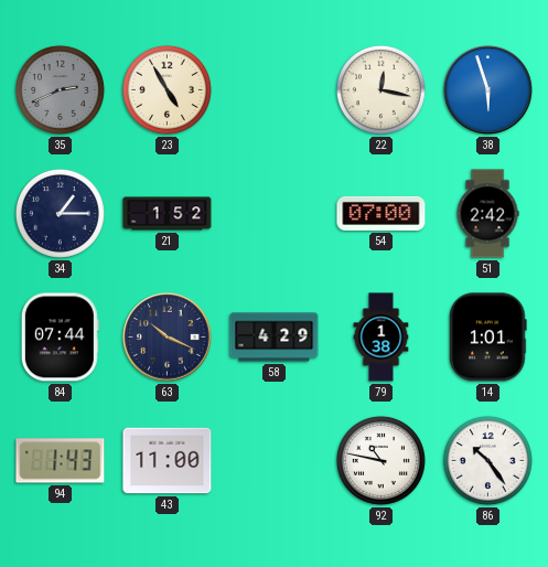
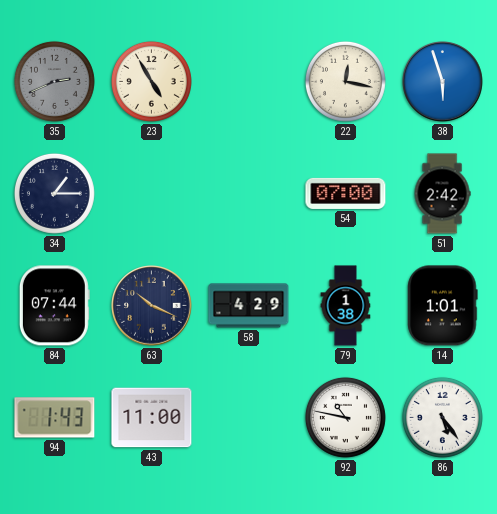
21: 1:52 -> none (168, 214)
86: 10:24 -> 5:24 (442, 417)
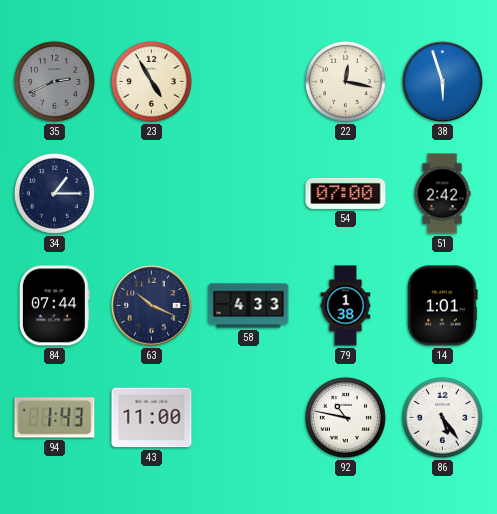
58: 4:29 -> 4:33 (249, 306)
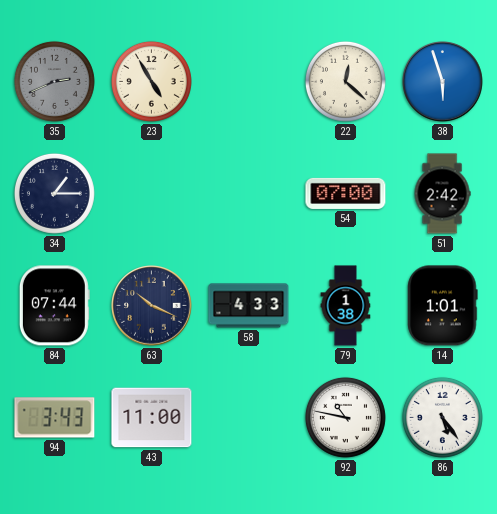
22: 12:17 -> 12:22 (345, 81)
94: 1:43 -> 3:43 (55, 418)
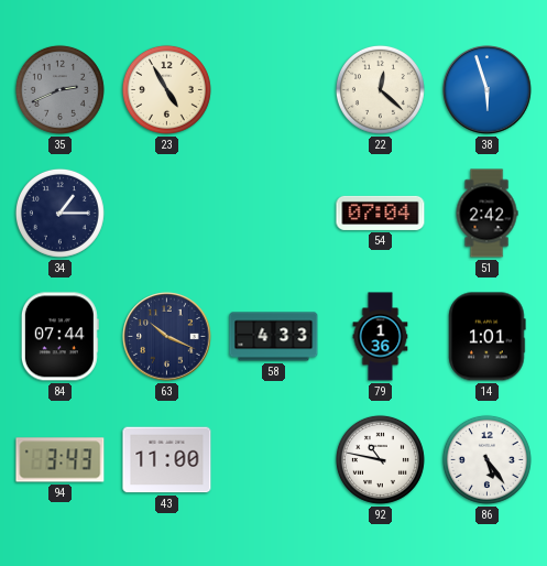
54: 07:00 -> 07:04 (381, 213)
79: 1:38 -> 1:36 (381, 337)
